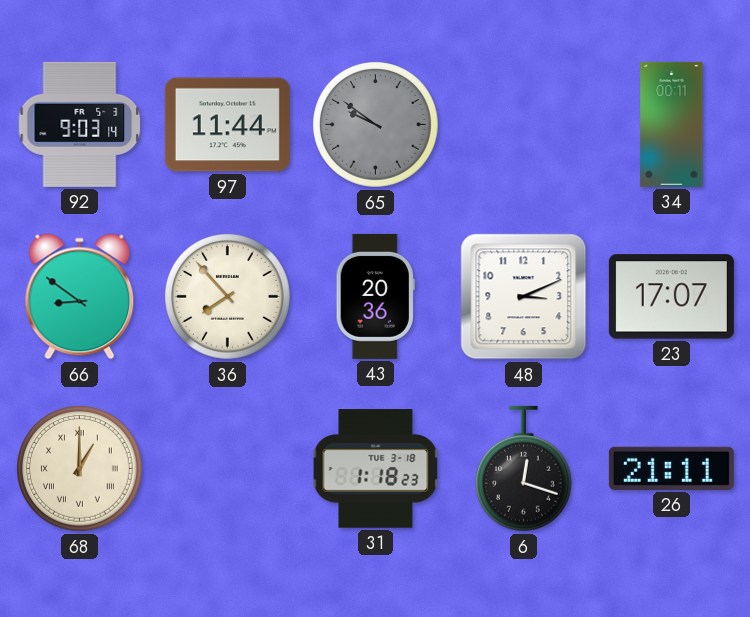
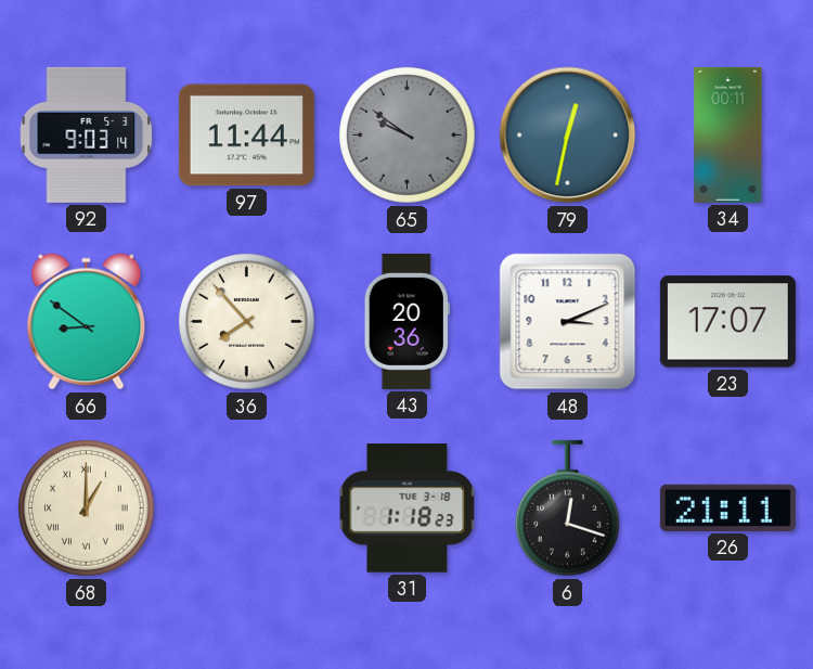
79: none -> 12:32 (568, 136)
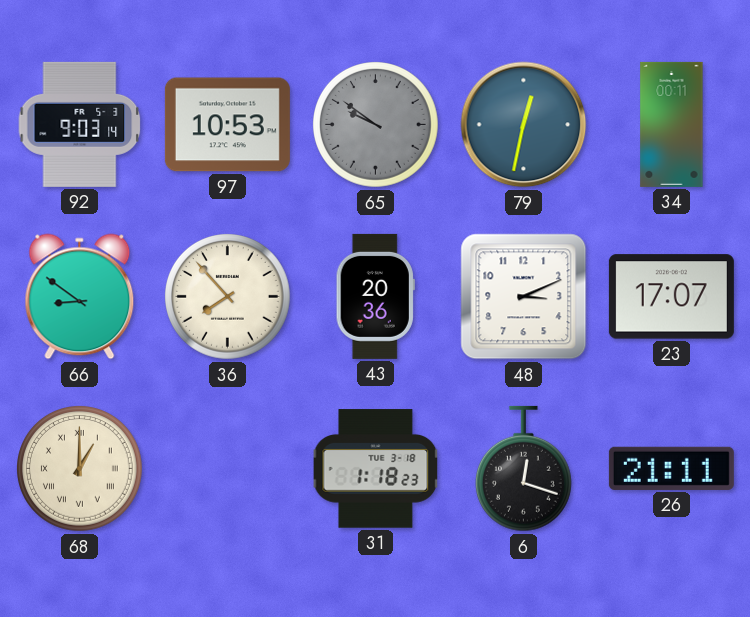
97: 11:44 -> 10:53 (227, 125)
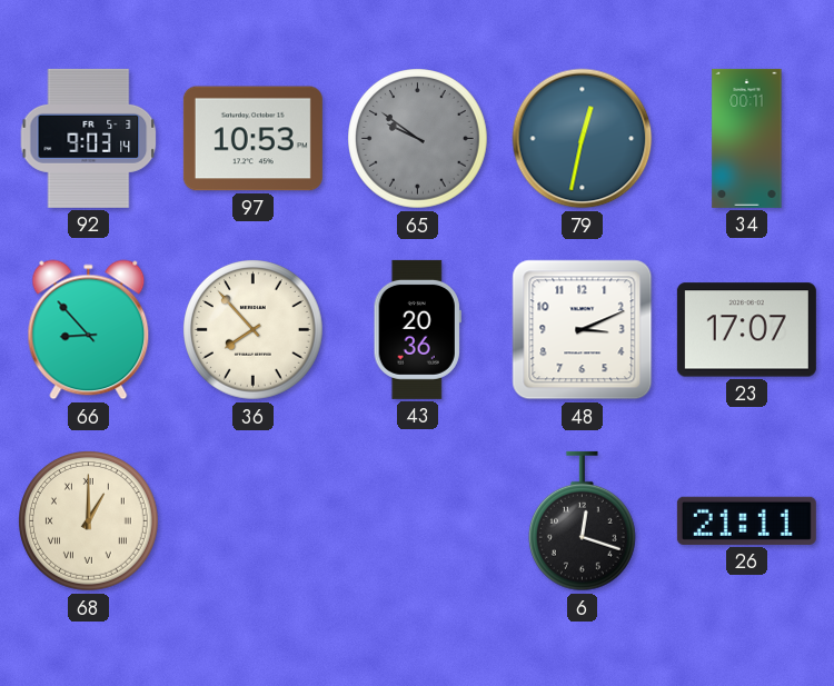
66: 8:51 -> 8:53 (89, 330)
31: 1:18 -> none (376, 469)
